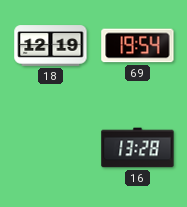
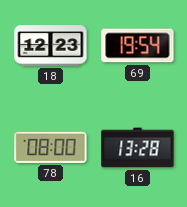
18: 12:19 -> 12:23 (51, 46)
78: none -> 08:00 (51, 147)
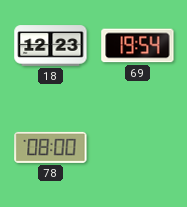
16: 13:28 -> none (138, 148)
